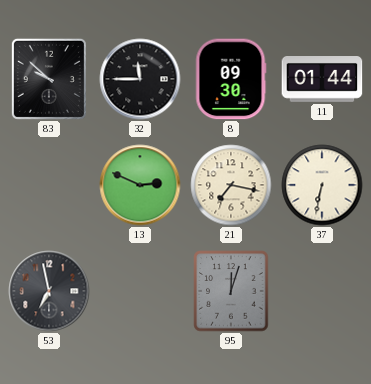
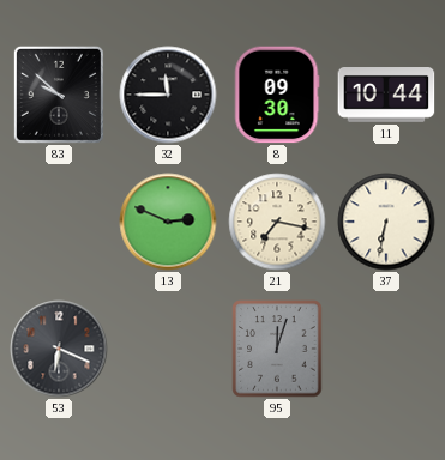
11: 01:44 -> 10:44 (386, 96)
53: 6:58 -> 6:19 (59, 349)
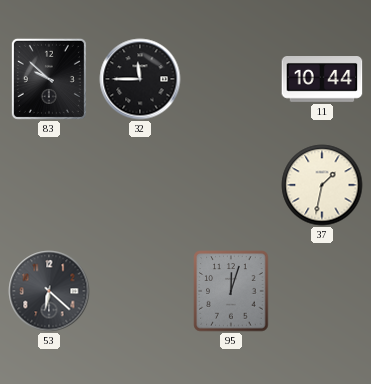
8: 09:30 -> none (277, 95)
13: 2:49 -> none (168, 222)
21: 7:17 -> none (277, 222)
37: 6:32 -> 1:32 (322, 185)
53: 6:19 -> 6:22 (49, 291)
